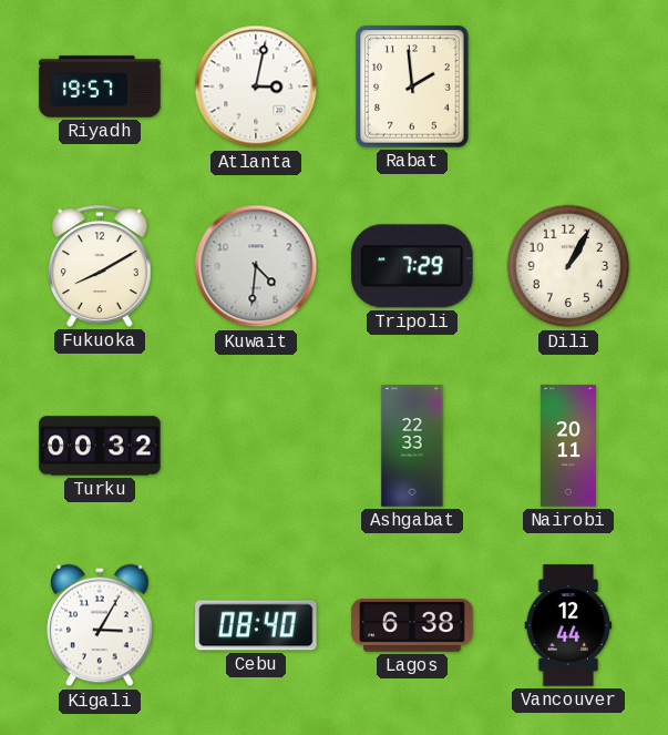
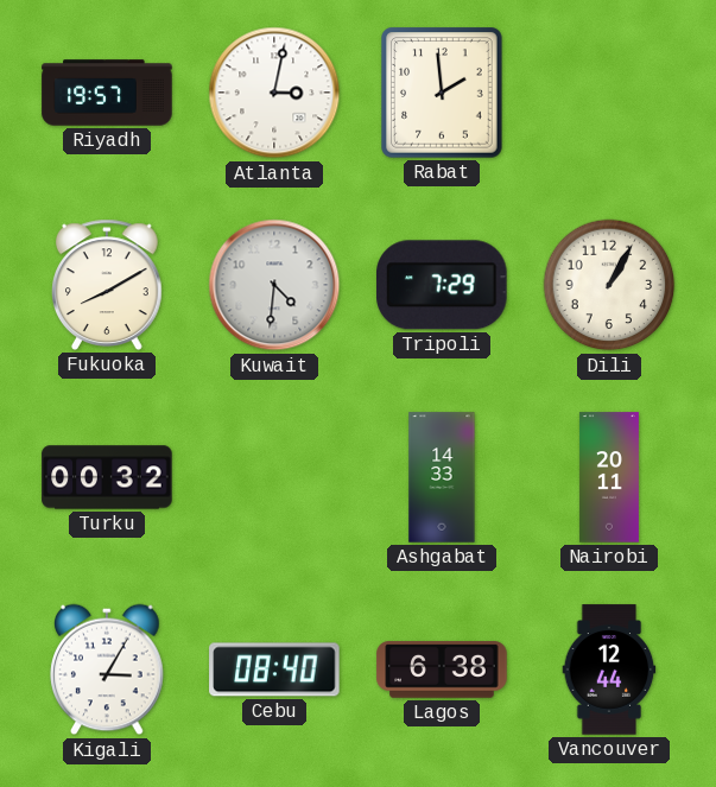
Ashgabat: 22:33 -> 14:33 (442, 477)
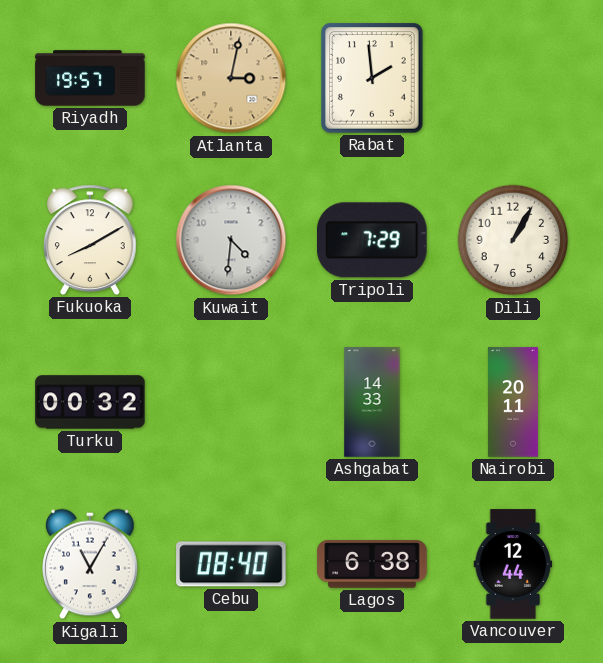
Atlanta dial: white -> champagne (231, 78)
Kigali: 3:05 -> 11:05 (91, 564)
